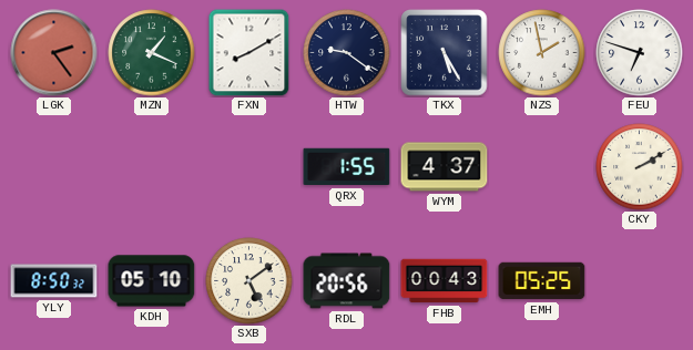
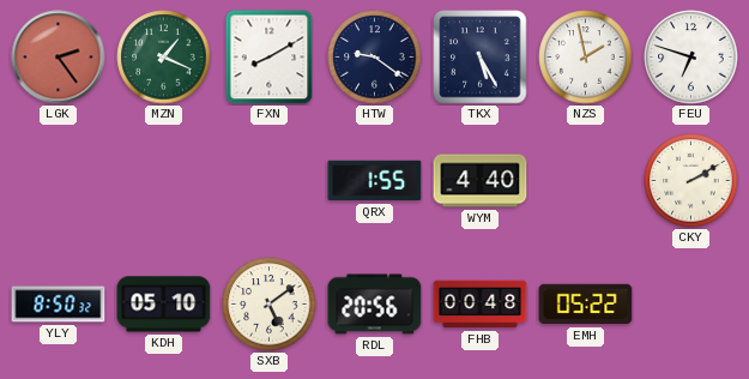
WYM: 4:37 -> 4:40 (481, 181)
FHB: 00:43 -> 00:48 (481, 305)
EMH: 05:25 -> 05:22 (586, 305)
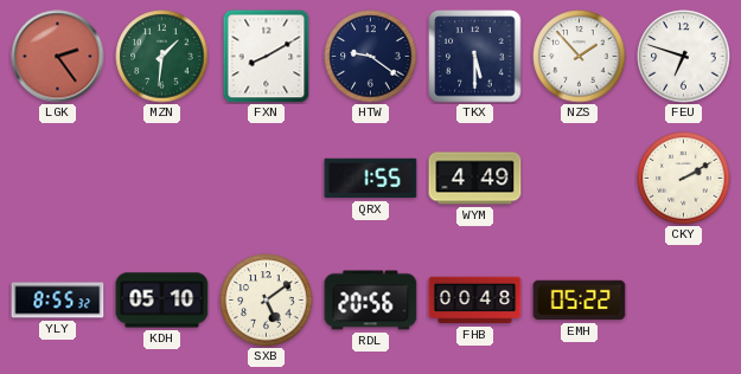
MZN: 1:19 -> 1:31 (162, 57)
TKX: 5:25 -> 5:30 (475, 57)
NZS: 1:58 -> 1:53 (580, 57)
WYM: 4:40 -> 4:49 (475, 179)
YLY: 8:50 -> 8:55 (58, 301)
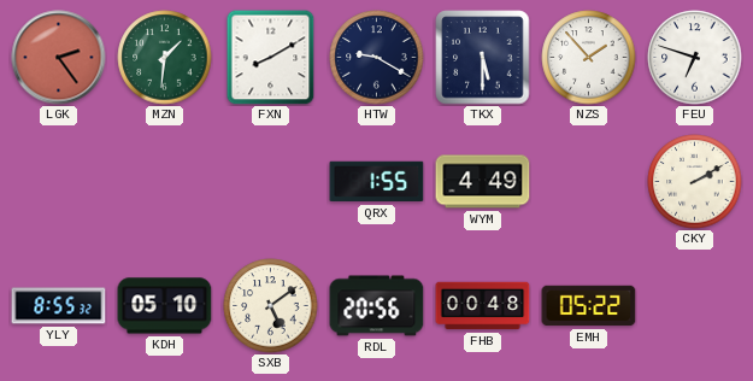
HTW: 9:21 -> 9:20 (377, 58)
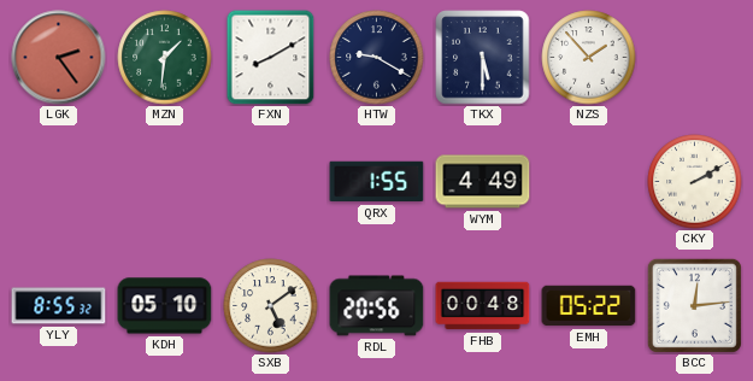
FEU: 6:48 -> none (695, 58)
BCC: none -> 12:14 (694, 305)
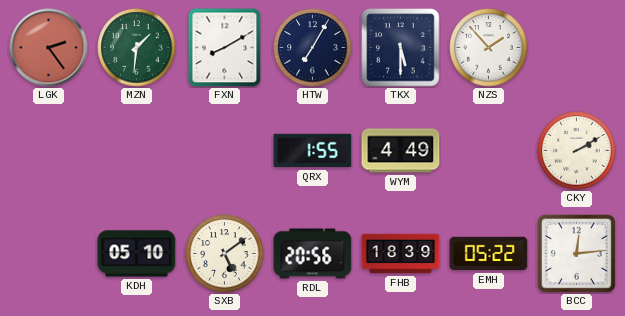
HTW: 9:20 -> 7:05 (313, 48)
YLY: 8:55 -> none (59, 306)
FHB: 00:48 -> 18:39 (401, 254)
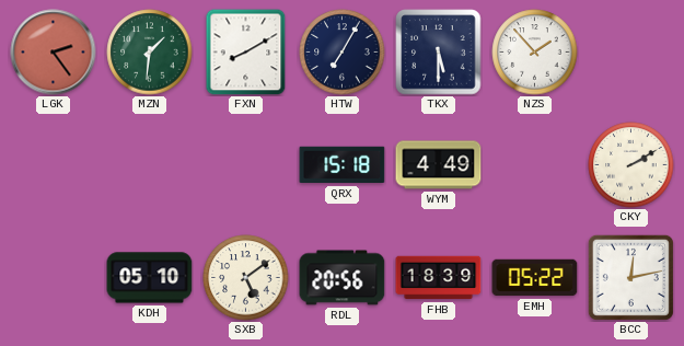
QRX: 1:55 -> 15:18 (343, 165)
BCC: 12:14 -> 12:13 (630, 277)
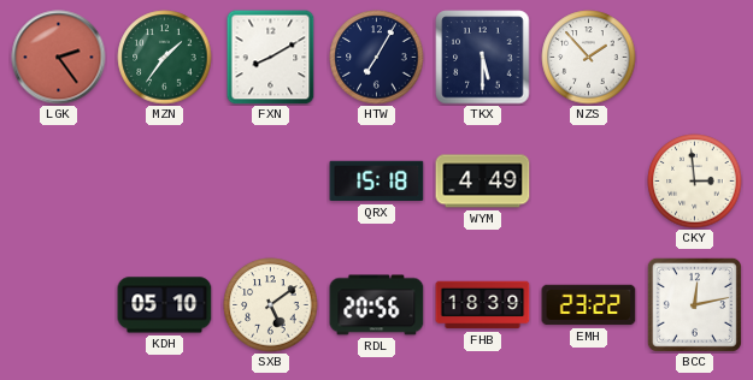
MZN: 1:31 -> 1:36 (165, 58)
CKY: 2:10 -> 2:59 (695, 182)
EMH: 05:22 -> 23:22 (589, 305)
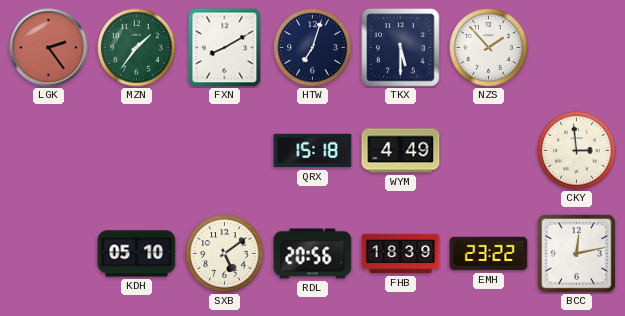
HTW: 7:05 -> 7:03 (313, 48)
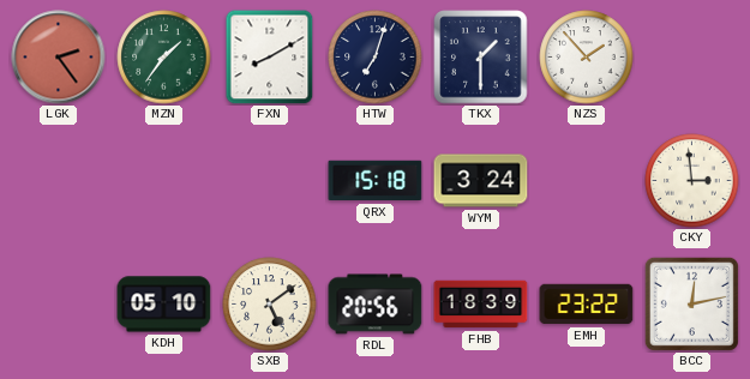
TKX: 5:30 -> 1:30 (481, 58)
WYM: 4:49 -> 3:24 (481, 181)
